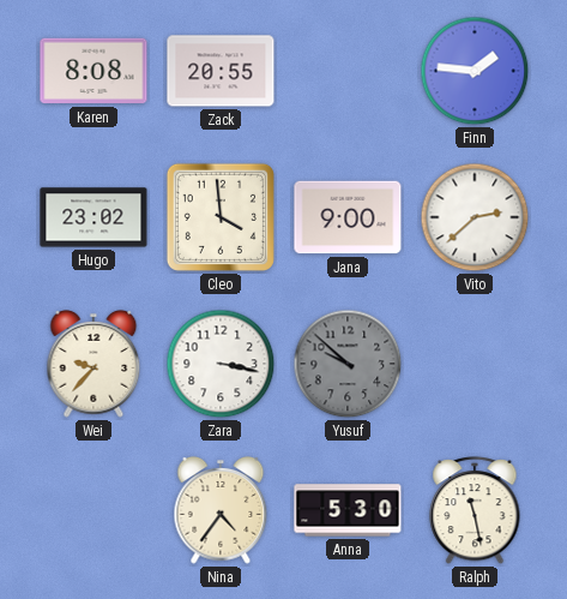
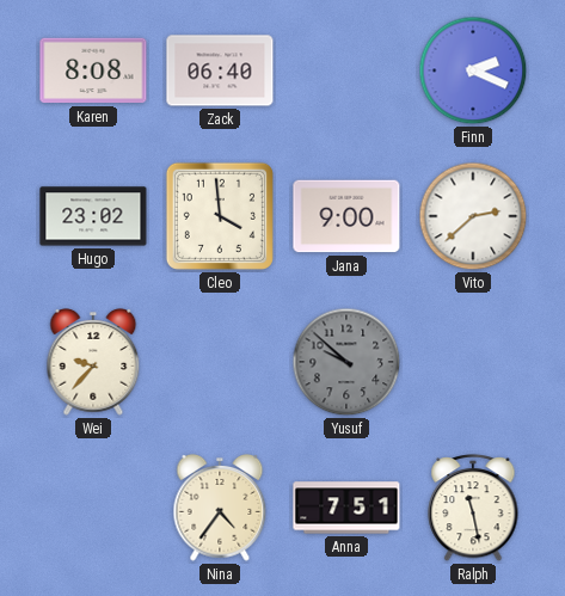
Zack: 20:55 -> 06:40 (220, 70)
Finn: 1:46 -> 2:19 (473, 70)
Zara: 3:17 -> none (221, 364)
Anna: 5:30 -> 7:51 (346, 508)
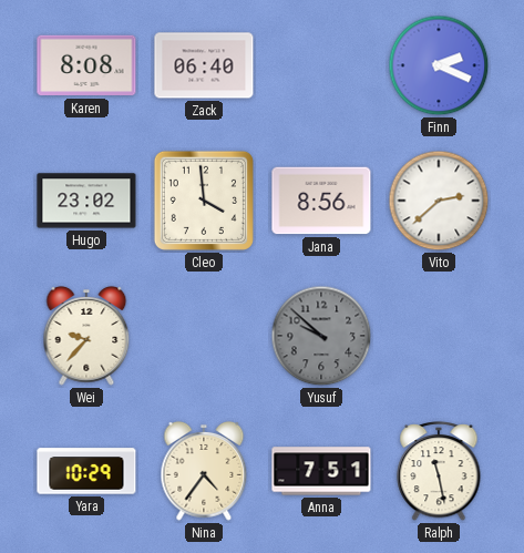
Jana: 9:00 -> 8:56 (321, 201)
Yara: none -> 10:29 (86, 471)
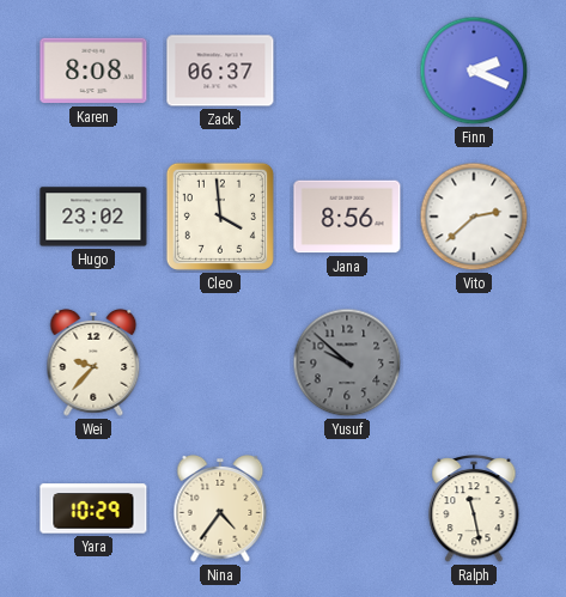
Zack: 06:40 -> 06:37 (220, 71)
Anna: 7:51 -> none (321, 471)
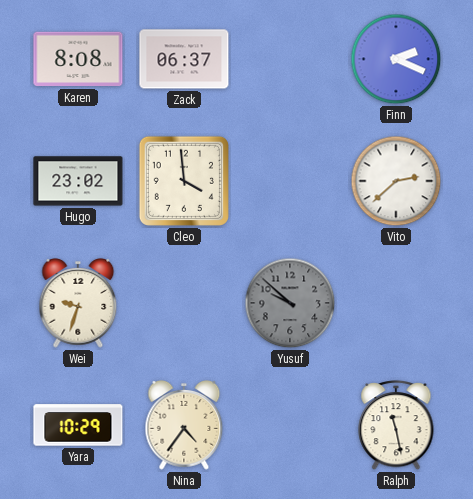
Jana: 8:56 -> none (347, 217)
Wei: 9:37 -> 9:33 (78, 304)
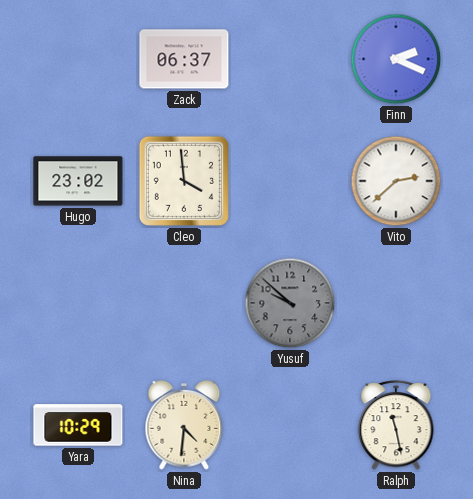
Karen: 8:08 -> none (78, 59)
Wei: 9:33 -> none (78, 304)
Nina: 4:36 -> 4:31 (184, 426)
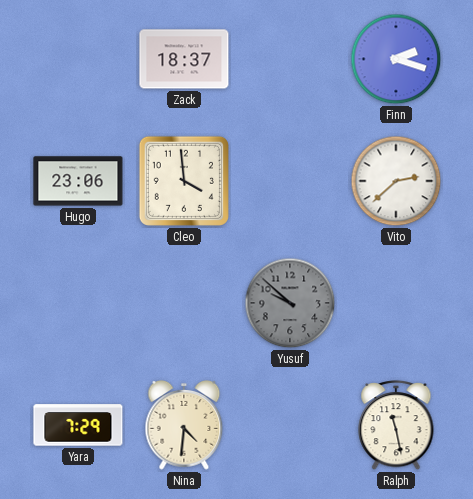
Zack: 06:37 -> 18:37 (184, 59)
Finn: 2:19 -> 2:18 (396, 59)
Hugo: 23:02 -> 23:06 (78, 181)
Yara: 10:29 -> 7:29 (78, 425)
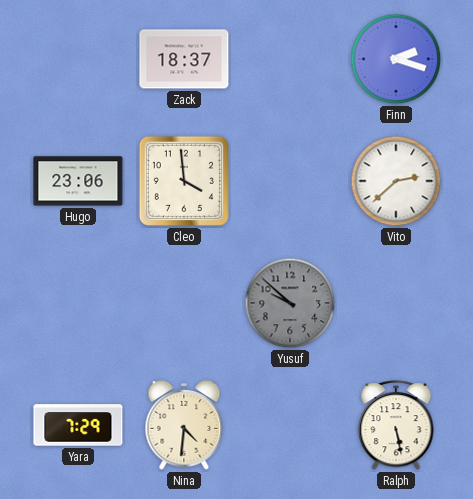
Ralph: 11:28 -> 5:28 (396, 426)
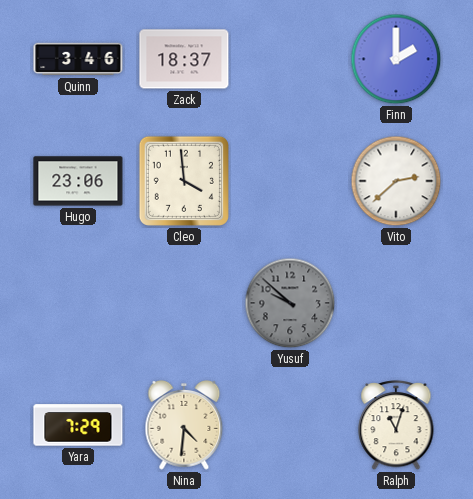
Quinn: none -> 3:46 (78, 59)
Finn: 2:18 -> 2:00 (396, 59)
Ralph: 5:28 -> 11:03 (396, 426)
